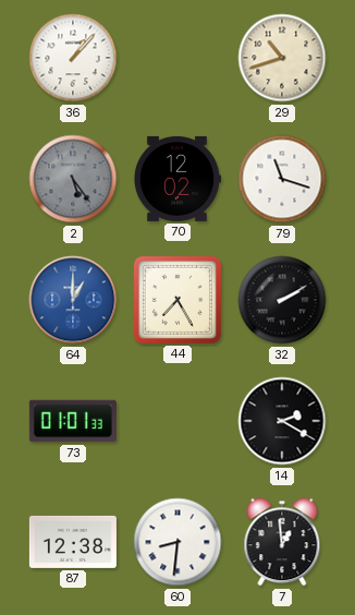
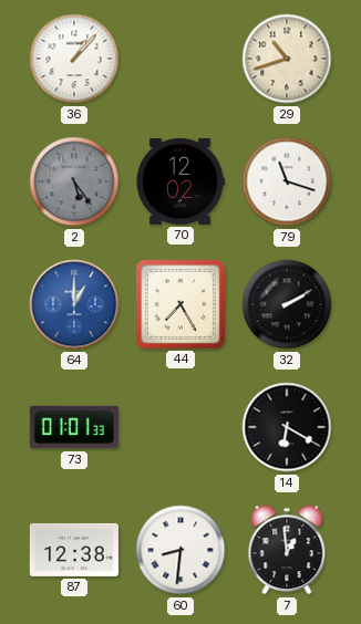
14: 2:20 -> 6:20 (287, 427)
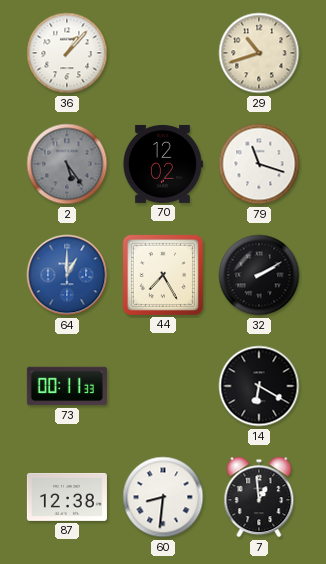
73: 01:01 -> 00:11 (67, 386)
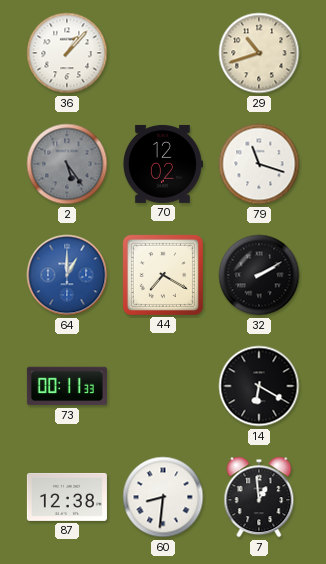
44: 7:25 -> 7:20 (163, 275)
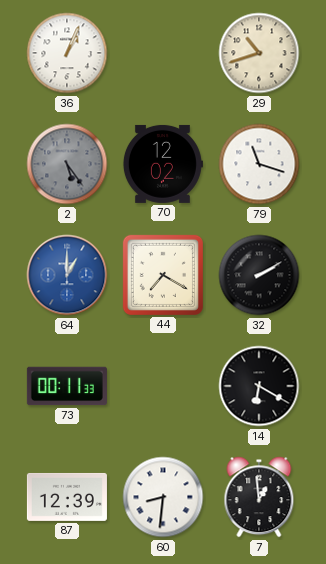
36: 1:07 -> 1:04 (67, 53)
87: 12:38 -> 12:39 (67, 497)
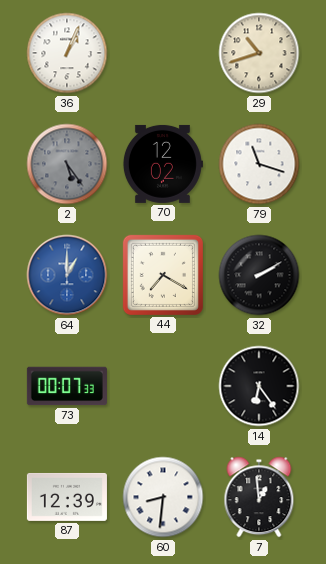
73: 00:11 -> 00:07 (67, 386)
14: 6:20 -> 6:24 (259, 386)
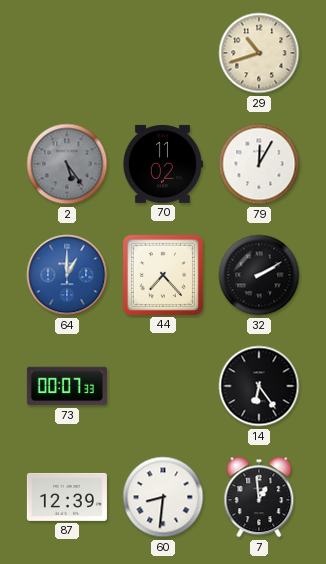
36: 1:04 -> none (67, 53)
70: 12:02 -> 11:02 (162, 164)
79: 11:18 -> 12:05 (259, 164)
44: 7:20 -> 7:23 (163, 275)
